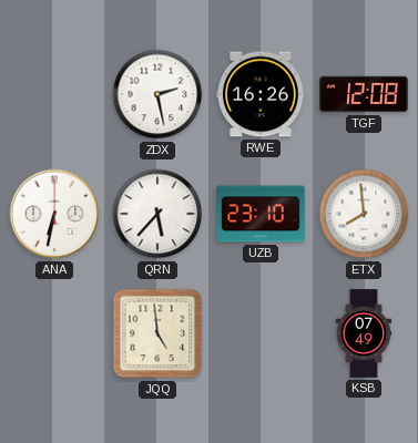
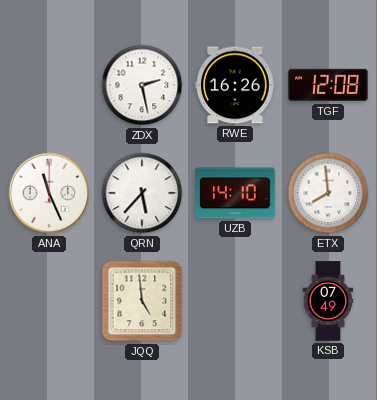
ANA: 6:32 -> 11:26 (49, 193)
UZB: 23:10 -> 14:10 (235, 193)
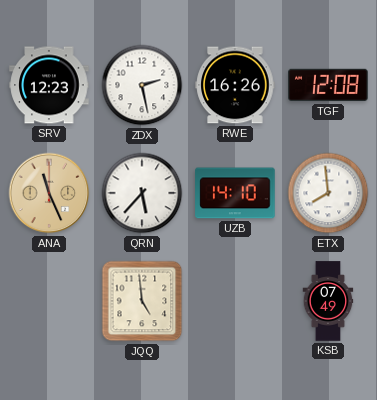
SRV: none -> 12:23 (49, 85)
ANA dial: white -> champagne (49, 193)
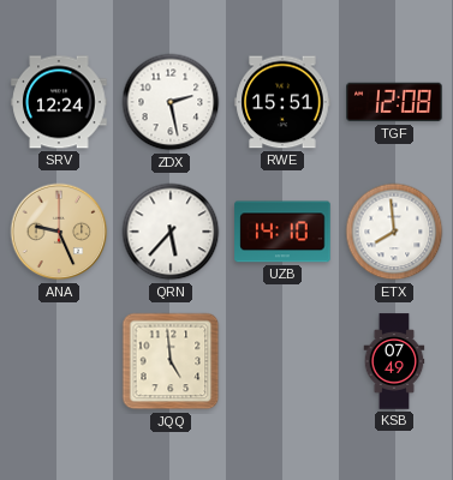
SRV: 12:23 -> 12:24 (59, 102)
RWE: 16:26 -> 15:51 (282, 102)
ANA: 11:26 -> 9:26 (59, 232)
